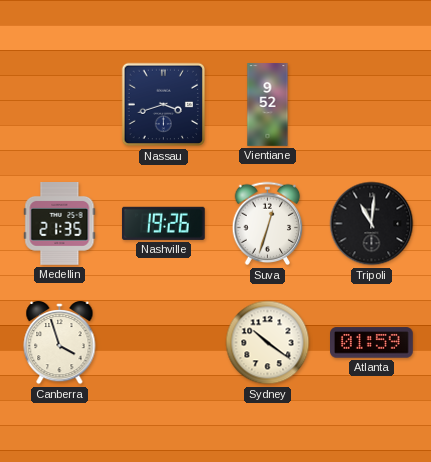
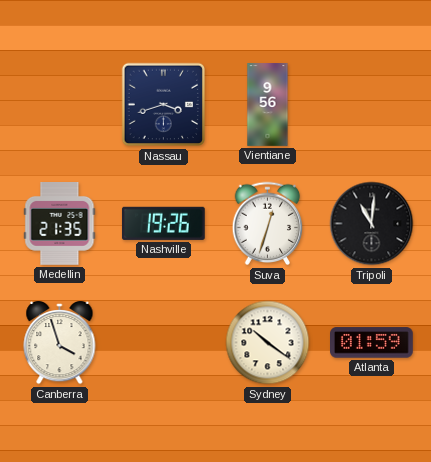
Vientiane: 9:52 -> 9:56 (268, 105)
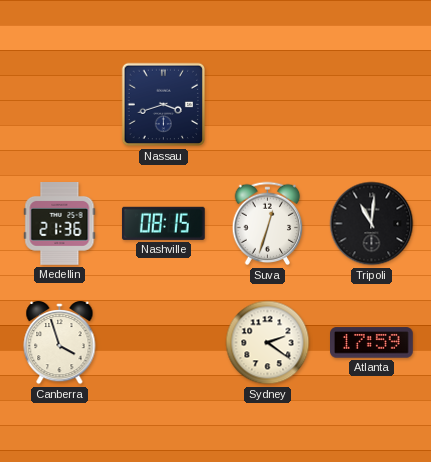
Vientiane: 9:56 -> none (268, 105)
Medellin: 21:35 -> 21:36 (60, 224)
Nashville: 19:26 -> 08:15 (163, 223)
Sydney: 10:21 -> 2:21 (268, 343)
Atlanta: 01:59 -> 17:59 (372, 343)
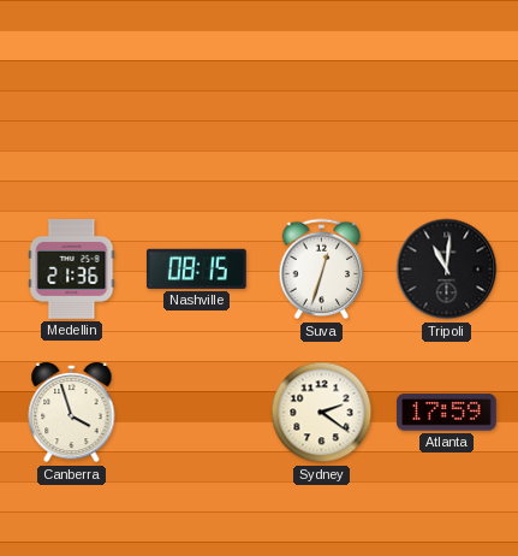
Nassau: 3:42 -> none (164, 105)
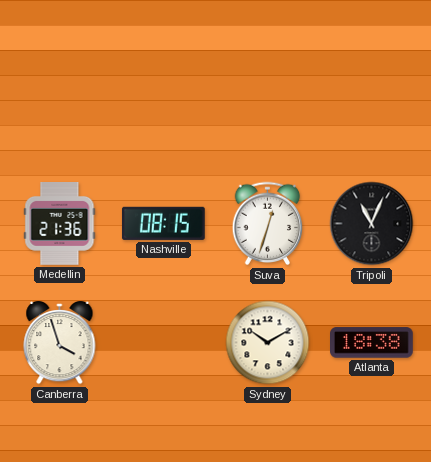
Tripoli: 11:01 -> 11:04 (372, 224)
Sydney: 2:21 -> 10:10 (268, 343)
Atlanta: 17:59 -> 18:38 (372, 343)
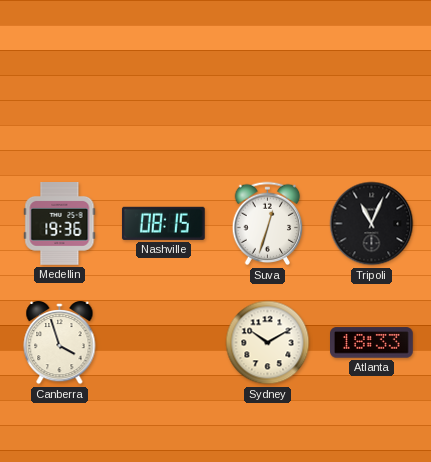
Medellin: 21:36 -> 19:36 (60, 224)
Atlanta: 18:38 -> 18:33 (372, 343)
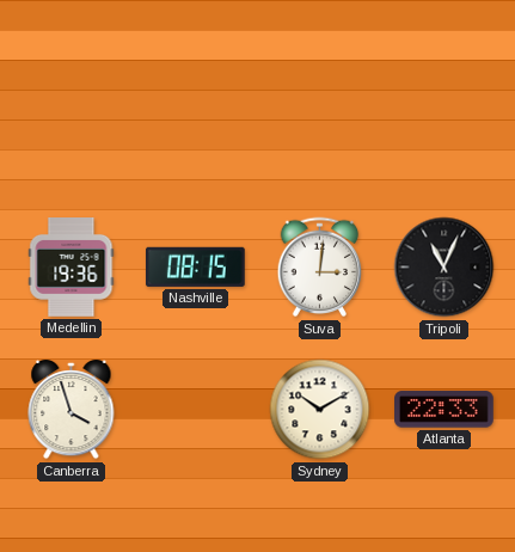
Suva: 12:33 -> 3:01 (320, 268)
Atlanta: 18:33 -> 22:33 (445, 410)
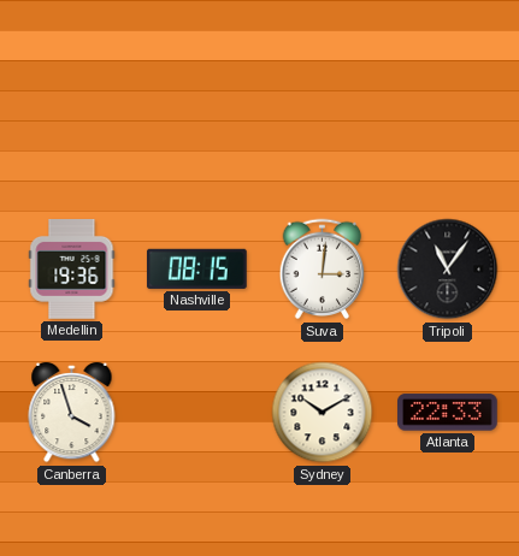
Tripoli: 11:04 -> 11:06 (448, 270)
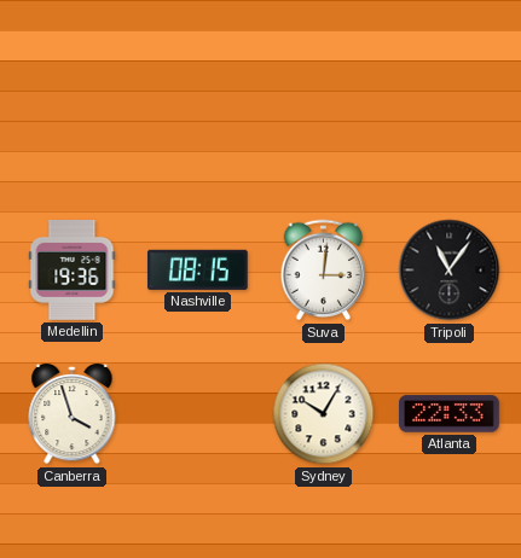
Sydney: 10:10 -> 10:05 (324, 414)
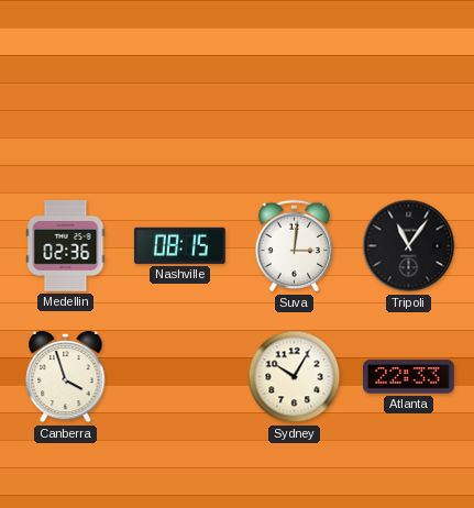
Medellin: 19:36 -> 02:36 (66, 246)
